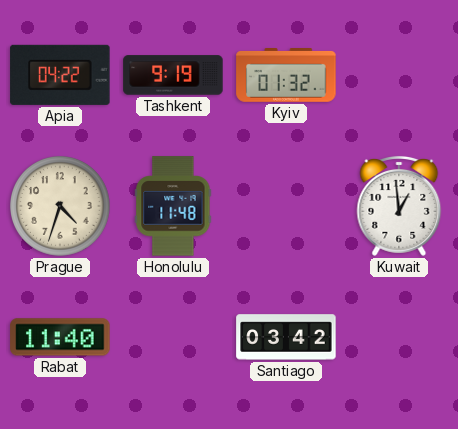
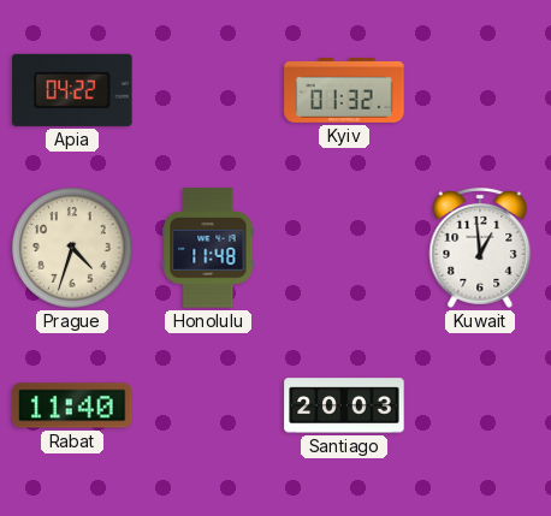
Tashkent: 9:19 -> none (173, 75)
Santiago: 03:42 -> 20:03 (344, 405)
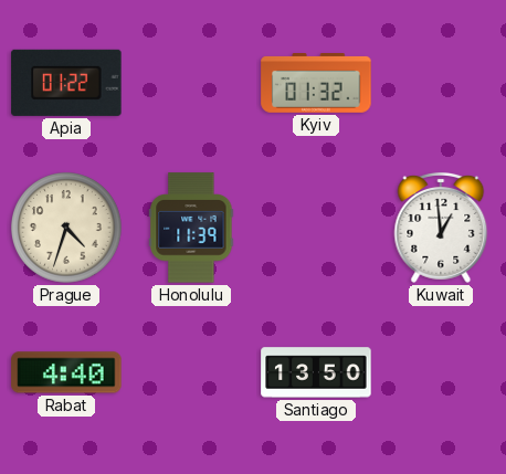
Apia: 04:22 -> 01:22 (66, 83)
Honolulu: 11:48 -> 11:39 (191, 228)
Rabat: 11:40 -> 4:40 (66, 372)
Santiago: 20:03 -> 13:50 (316, 372)
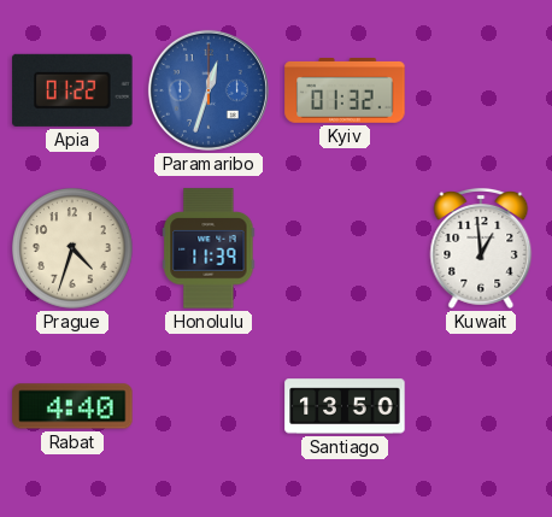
Paramaribo: none -> 12:33 (209, 90)
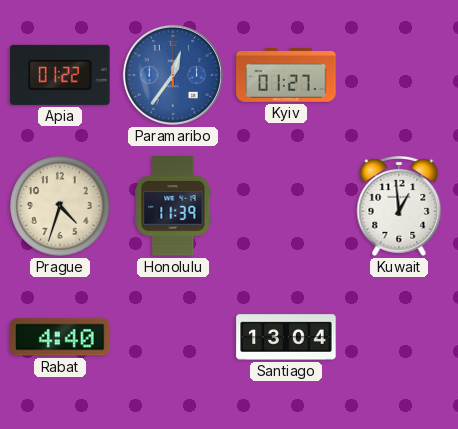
Paramaribo: 12:33 -> 12:36 (173, 75)
Kyiv: 01:32 -> 01:27 (286, 76)
Santiago: 13:50 -> 13:04 (286, 337)
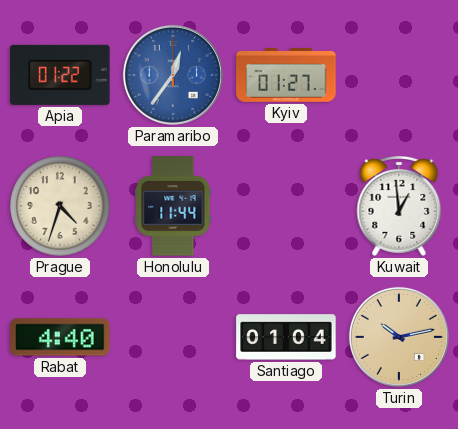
Honolulu: 11:39 -> 11:44 (173, 206)
Santiago: 13:04 -> 01:04 (286, 337)
Turin: none -> 10:13 (399, 337)
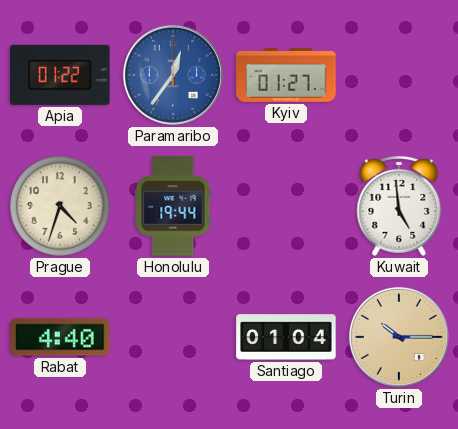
Honolulu: 11:44 -> 19:44 (173, 206)
Kuwait: 12:59 -> 4:59 (399, 206)
Turin: 10:13 -> 10:15 (399, 337)
